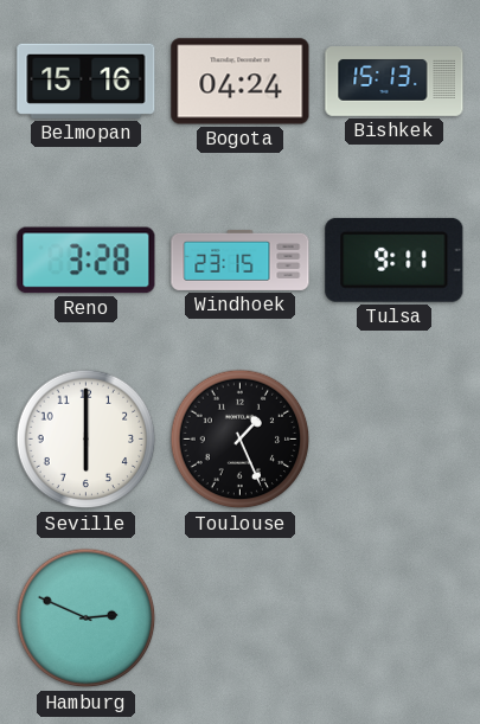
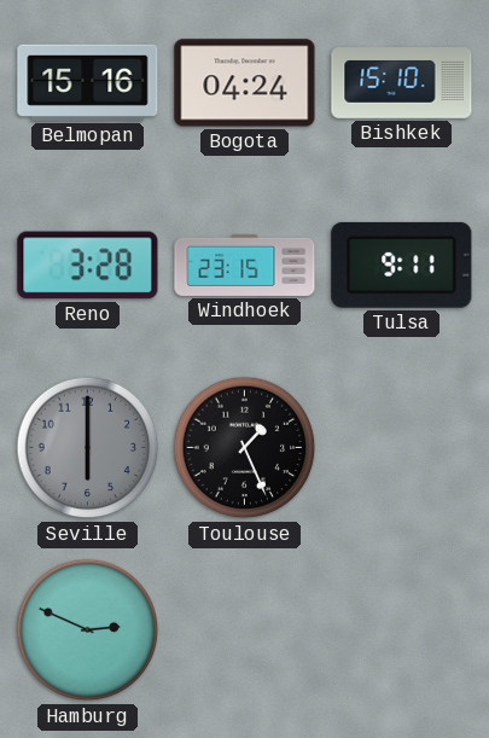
Bishkek: 15:13 -> 15:10 (402, 83)
Seville dial: white -> grey (88, 448)
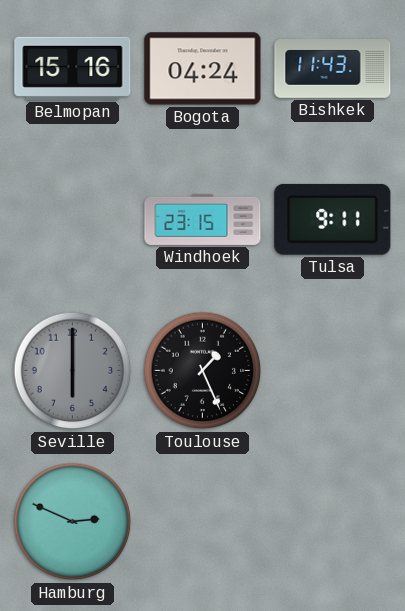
Bishkek: 15:10 -> 11:43 (333, 69)
Reno: 3:28 -> none (88, 266)
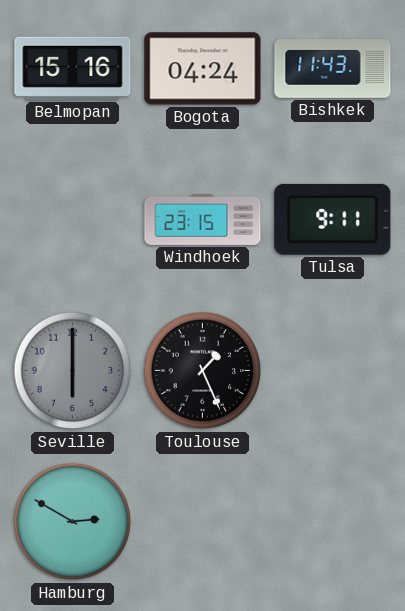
Hamburg: 2:49 -> 2:50 (73, 522)
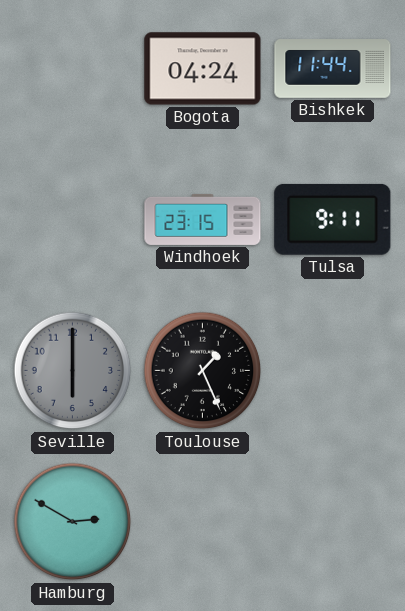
Belmopan: 15:16 -> none (73, 68)
Bishkek: 11:43 -> 11:44 (333, 69)
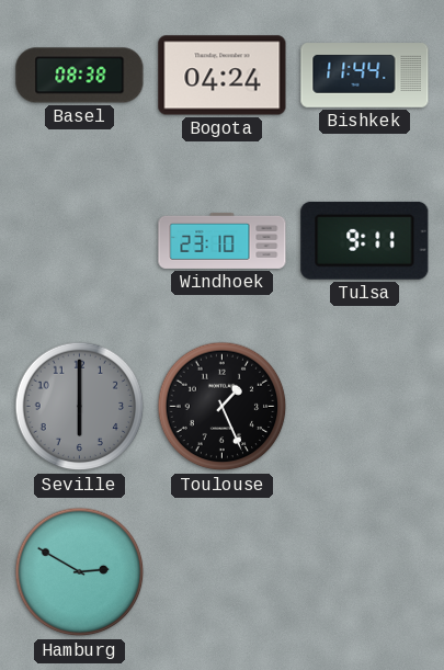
Basel: none -> 08:38 (80, 76)
Windhoek: 23:15 -> 23:10 (223, 240)
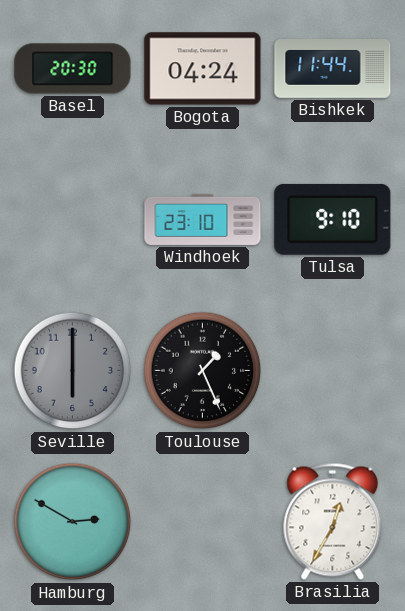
Basel: 08:38 -> 20:30 (73, 69)
Tulsa: 9:11 -> 9:10 (333, 219)
Brasilia: none -> 12:35 (333, 521)
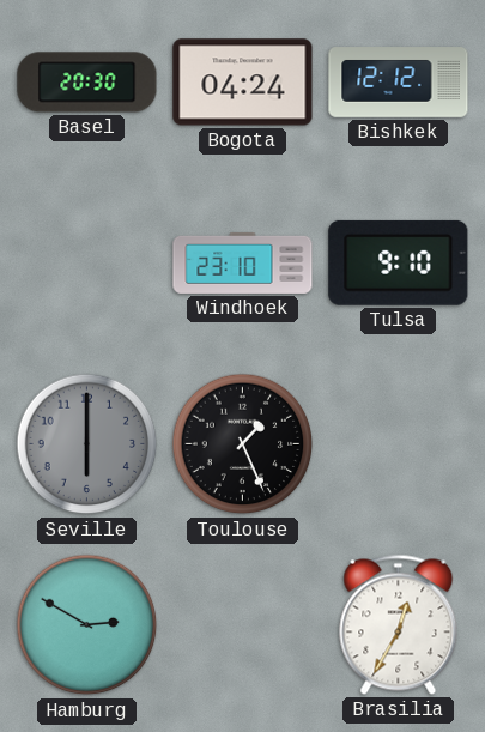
Bishkek: 11:44 -> 12:12 (399, 83)
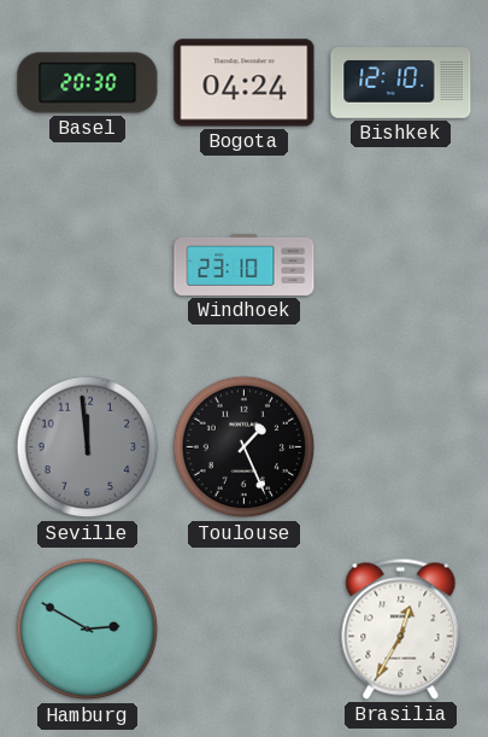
Bishkek: 12:12 -> 12:10 (401, 83)
Tulsa: 9:10 -> none (399, 262)
Seville: 6:00 -> 11:59 (88, 448)
